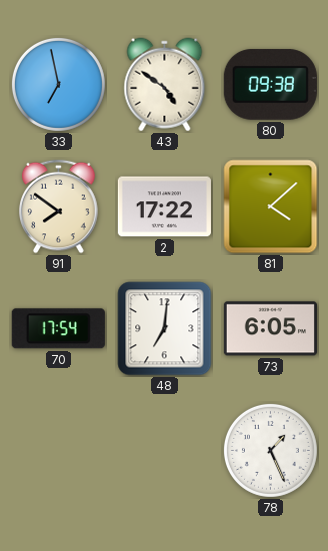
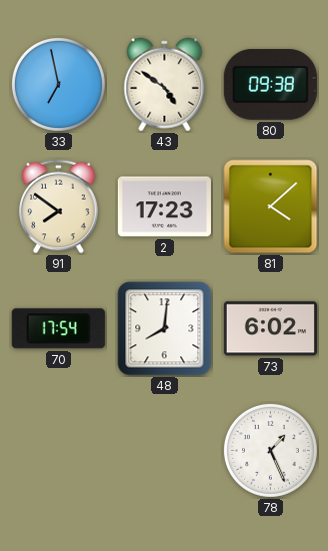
2: 17:22 -> 17:23 (164, 207)
48: 7:01 -> 8:01 (165, 329)
73: 6:05 -> 6:02 (270, 329)
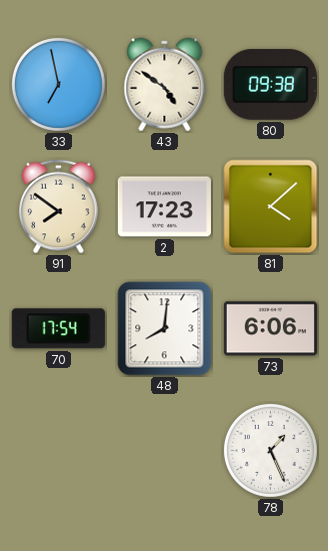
73: 6:02 -> 6:06 (270, 329)
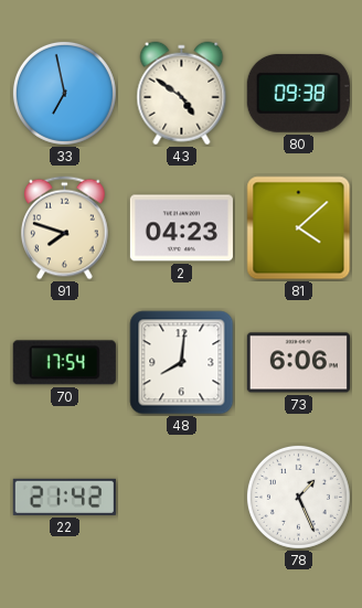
91: 7:51 -> 7:48 (65, 228)
2: 17:23 -> 04:23 (181, 228)
22: none -> 21:42 (64, 497)
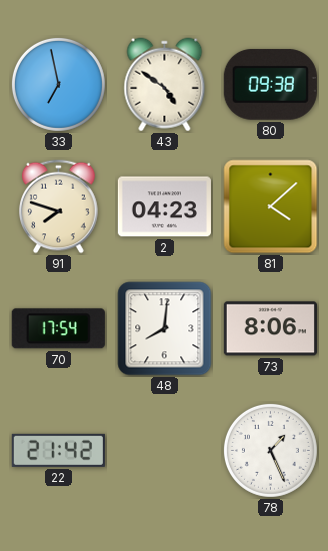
73: 6:06 -> 8:06 (270, 329)
